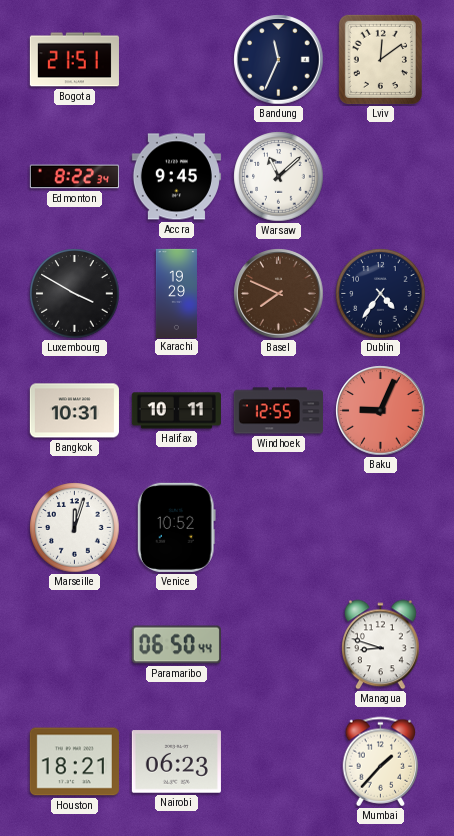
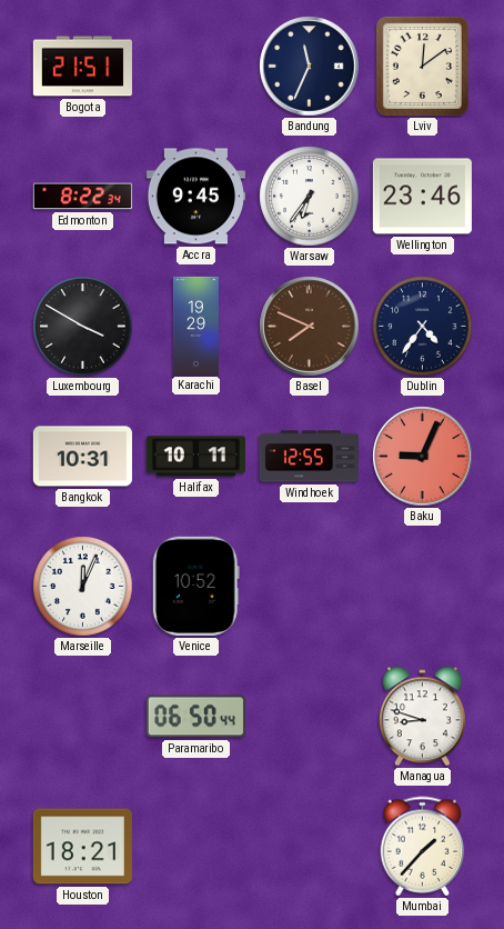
Warsaw: 11:08 -> 6:36 (310, 197)
Wellington: none -> 23:46 (422, 197)
Marseille: 12:03 -> 12:04 (83, 587)
Nairobi: 06:23 -> none (176, 762)
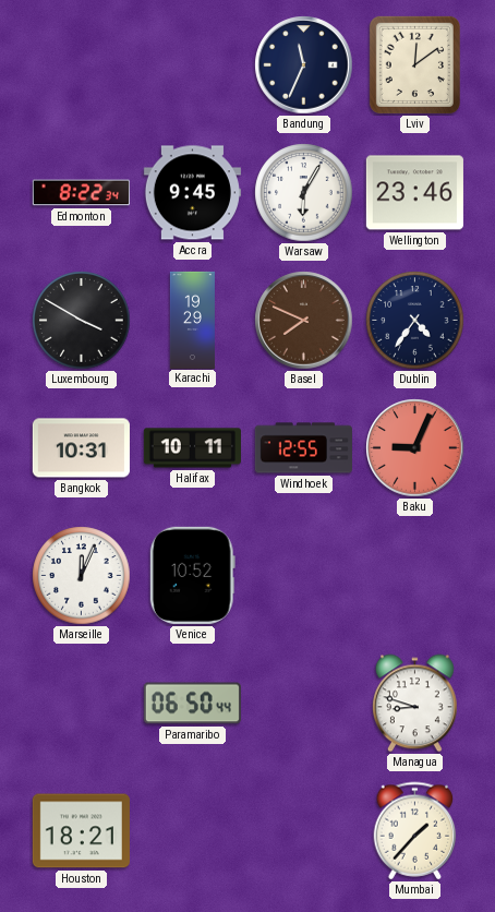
Bogota: 21:51 -> none (82, 67)
Warsaw: 6:36 -> 6:05 (304, 193)
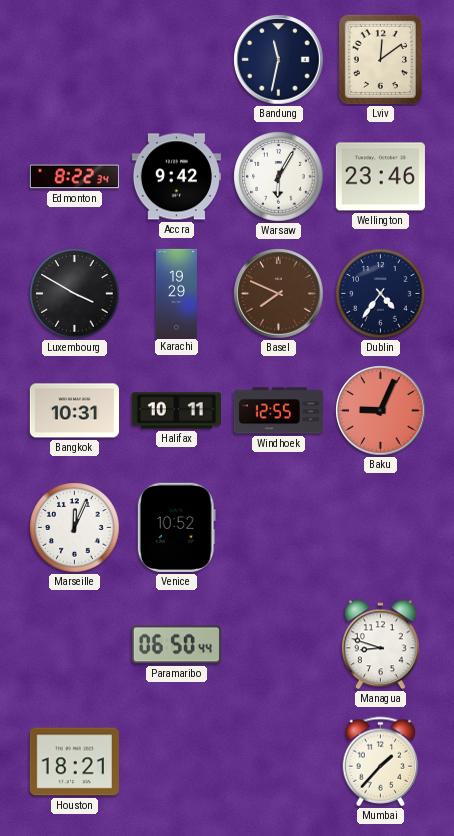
Bandung: 11:34 -> 11:32 (279, 60)
Accra: 9:45 -> 9:42 (176, 177)
